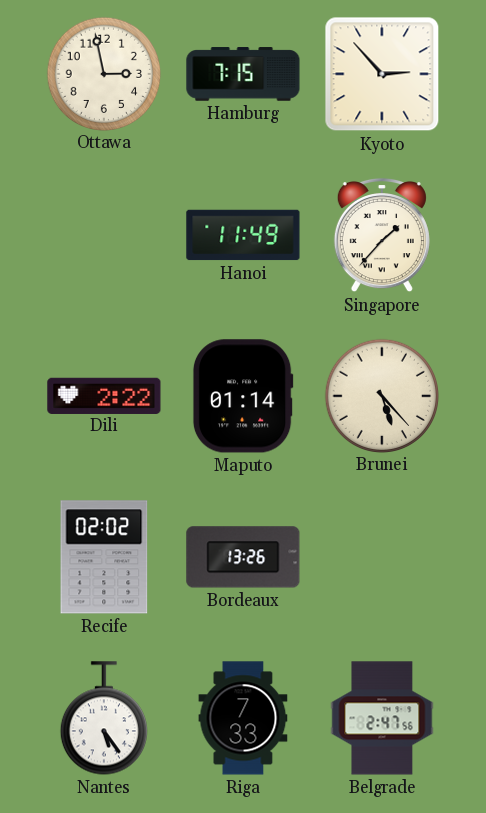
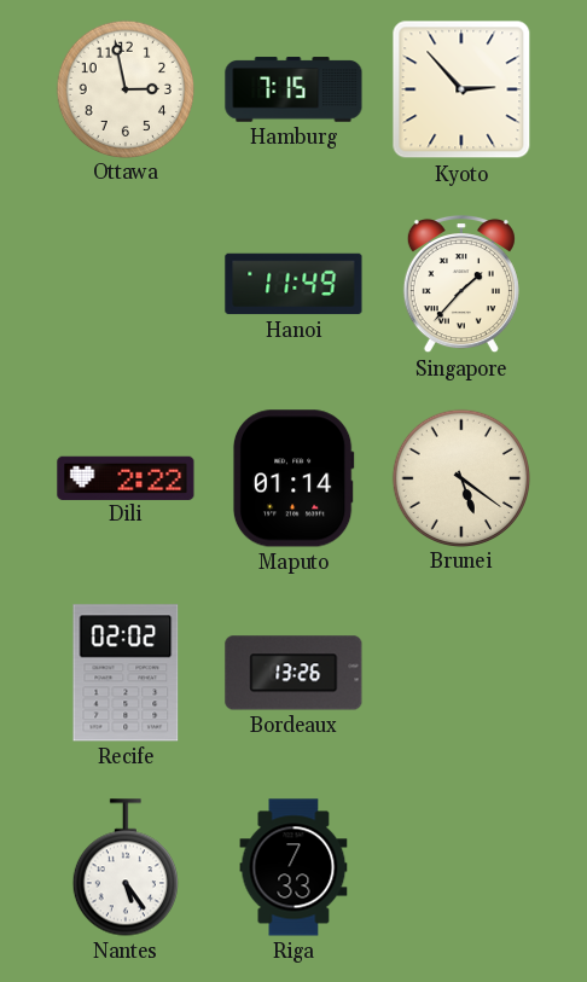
Brunei: 5:23 -> 5:21 (460, 477)
Belgrade: 2:47 -> none (382, 718)
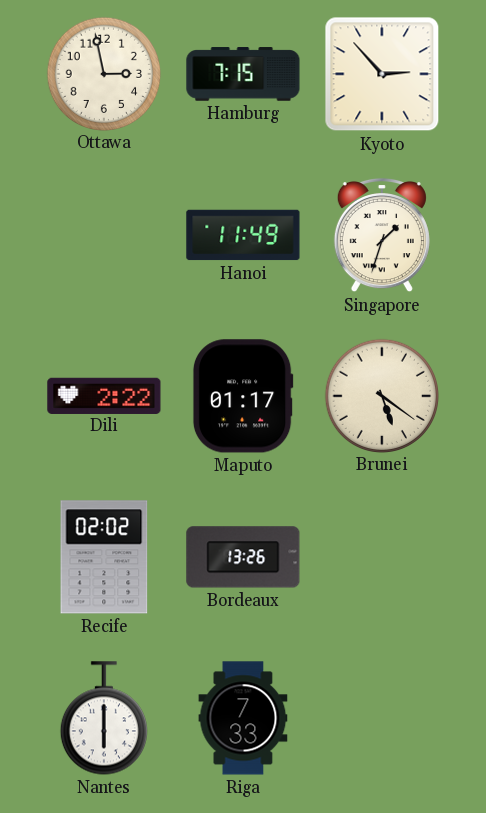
Singapore: 1:37 -> 1:33 (382, 235)
Maputo: 01:14 -> 01:17 (243, 396)
Nantes: 5:24 -> 6:00 (104, 718)
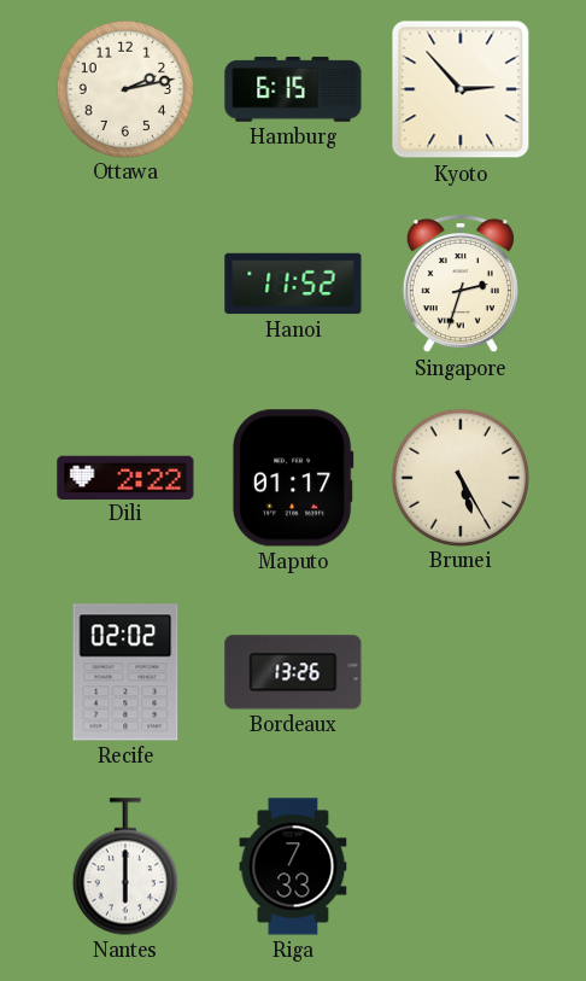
Ottawa: 2:58 -> 2:13 (124, 88)
Hamburg: 7:15 -> 6:15 (293, 89)
Hanoi: 11:49 -> 11:52 (293, 284)
Singapore: 1:33 -> 2:33 (461, 284)
Brunei: 5:21 -> 5:25 (459, 477)
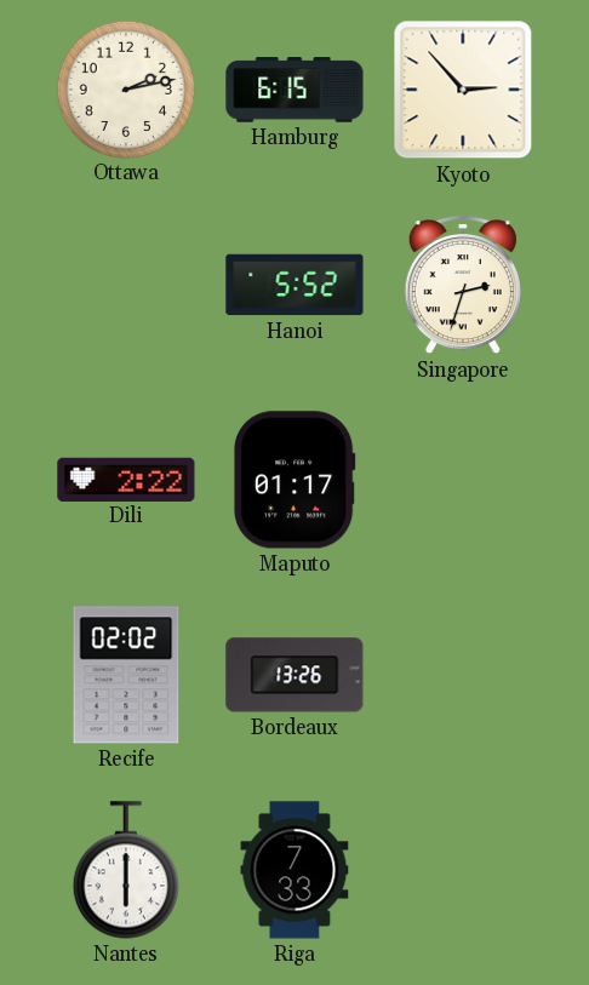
Hanoi: 11:52 -> 5:52 (294, 285)
Brunei: 5:25 -> none (459, 477)
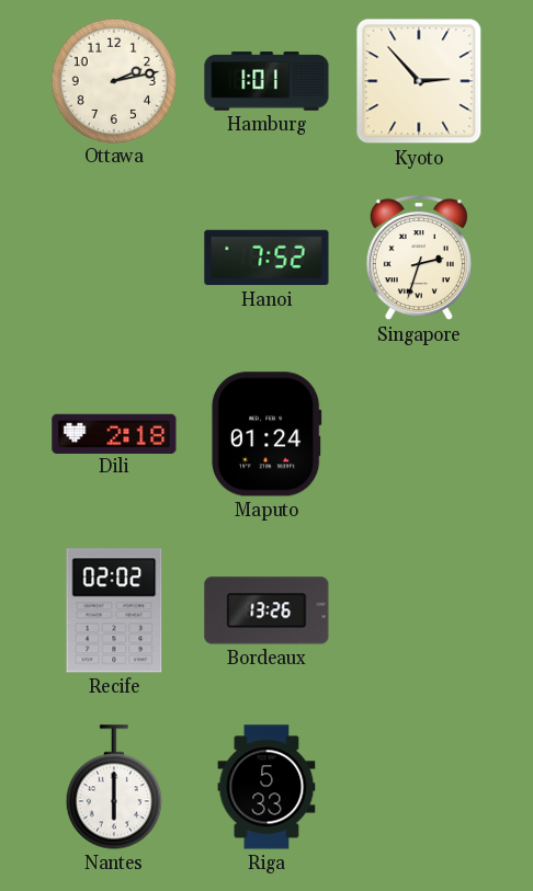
Hamburg: 6:15 -> 1:01 (266, 81)
Hanoi: 5:52 -> 7:52 (266, 258)
Dili: 2:22 -> 2:18 (114, 433)
Maputo: 01:17 -> 01:24 (266, 434)
Riga: 7:33 -> 5:33 (266, 787)
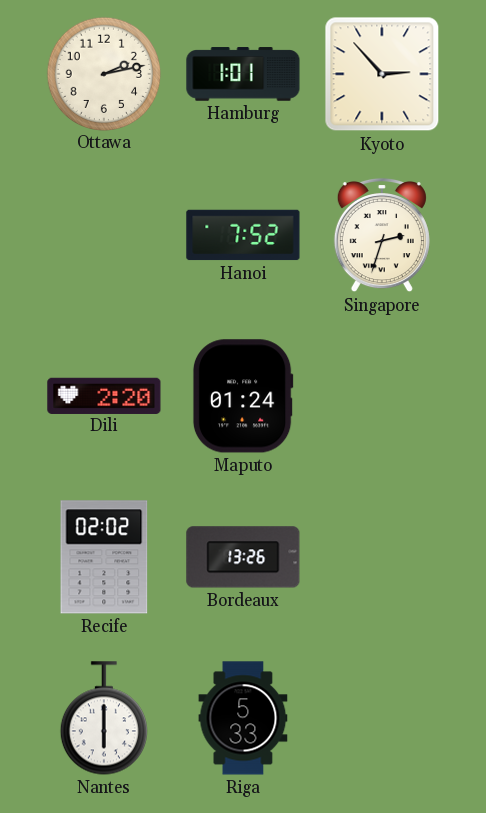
Dili: 2:18 -> 2:20 (104, 395)
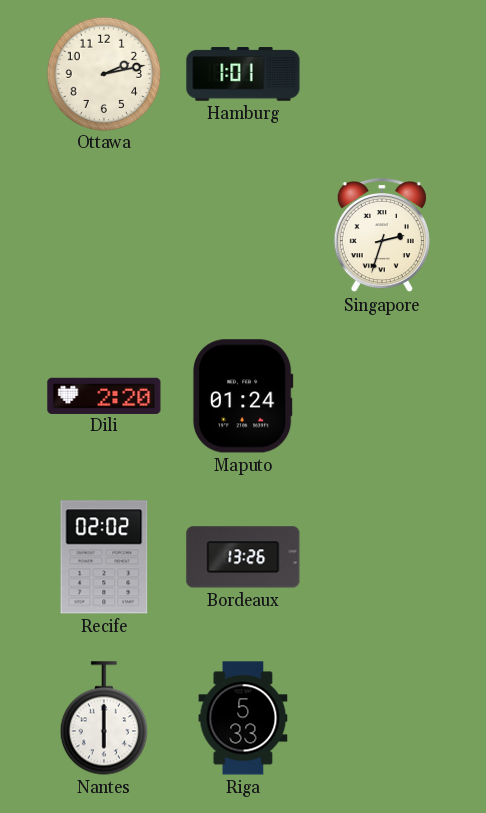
Kyoto: 2:53 -> none (382, 74)
Hanoi: 7:52 -> none (243, 235)
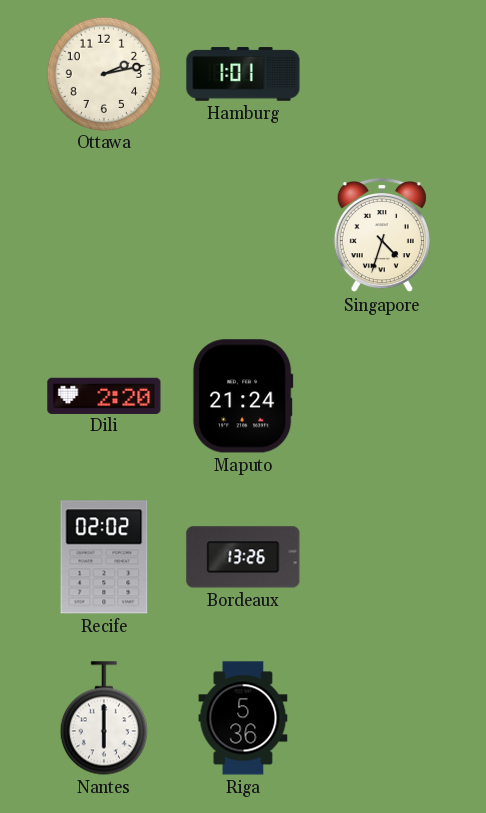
Singapore: 2:33 -> 4:33 (382, 235)
Maputo: 01:24 -> 21:24 (243, 396)
Riga: 5:33 -> 5:36 (243, 718)
